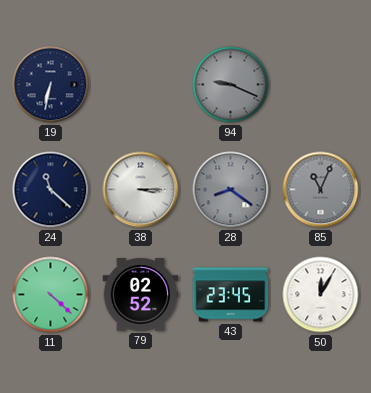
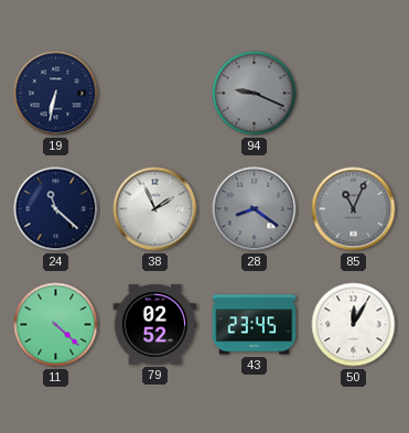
38: 3:15 -> 1:56 (155, 209)
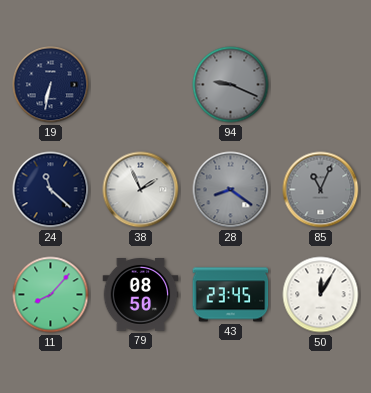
11: 4:22 -> 8:07 (51, 295)
79: 02:52 -> 08:50 (141, 295)
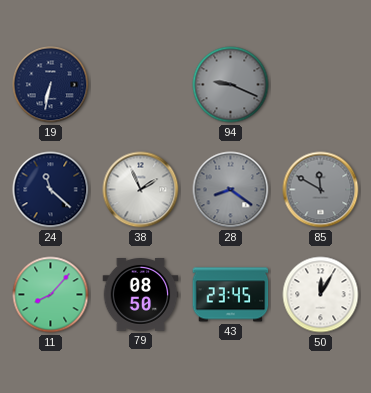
85: 11:04 -> 11:50 (321, 190)
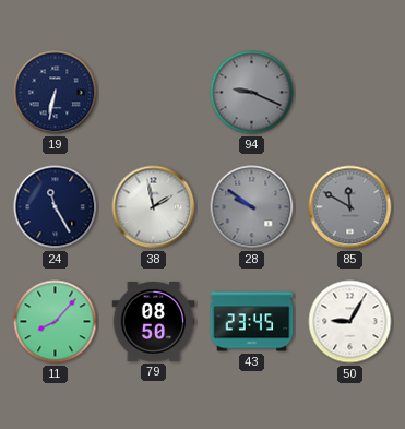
24: 11:22 -> 11:25 (56, 207)
38: 1:56 -> 1:58 (154, 207)
28: 8:21 -> 9:51 (252, 207)
50: 12:05 -> 9:05 (350, 322)
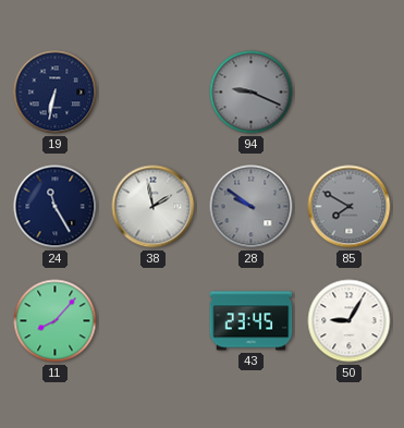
85: 11:50 -> 7:50 (350, 207)
79: 08:50 -> none (154, 322)
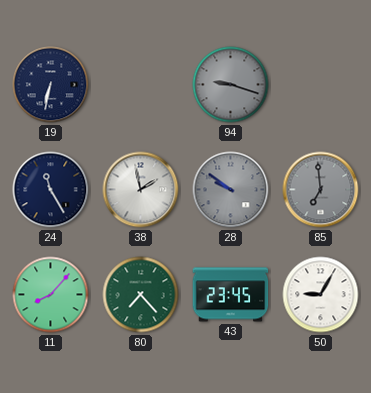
94: 9:19 -> 9:18 (231, 85)
85: 7:50 -> 6:59 (321, 190)
80: none -> 7:23 (141, 295)
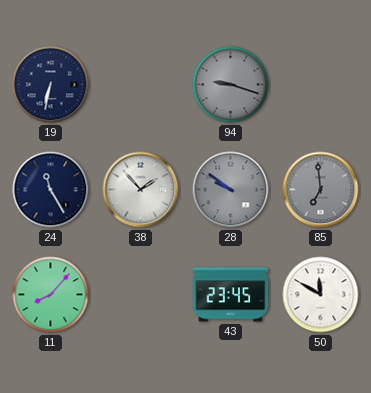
38: 1:58 -> 1:53 (141, 190)
80: 7:23 -> none (141, 295)
50: 9:05 -> 11:50 (321, 295)
